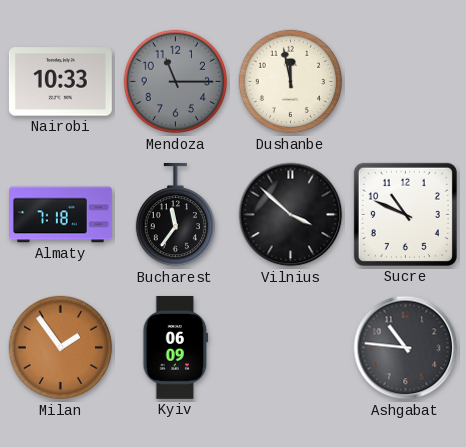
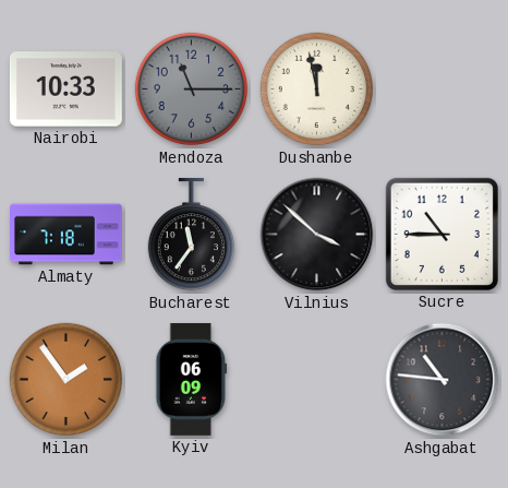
Sucre: 10:49 -> 10:45 (442, 234)
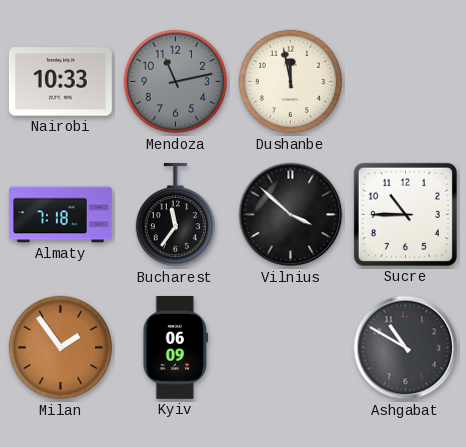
Mendoza: 11:15 -> 11:13 (176, 82)
Ashgabat: 10:46 -> 10:50 (406, 348)
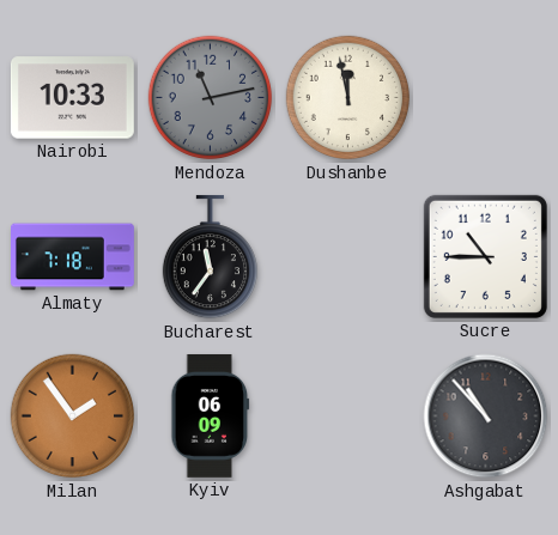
Vilnius: 3:52 -> none (291, 215)
Ashgabat: 10:50 -> 10:53 (486, 417)
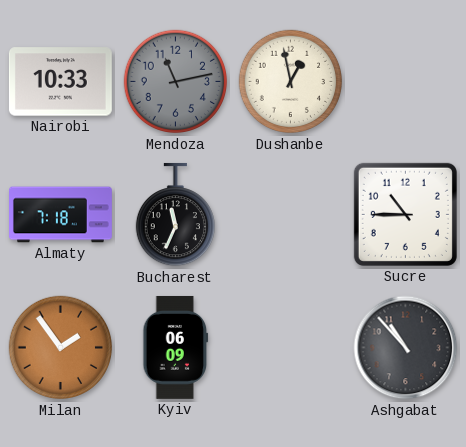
Dushanbe: 11:58 -> 12:58 (291, 82)
Bucharest: 11:36 -> 11:34 (175, 215)
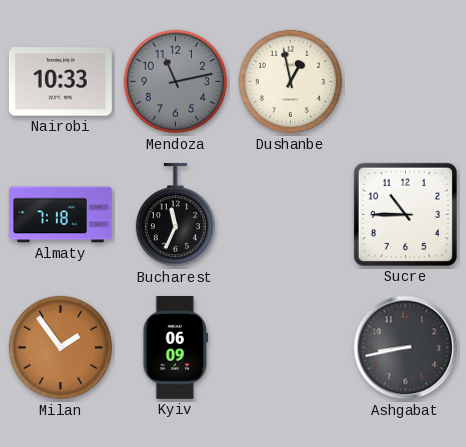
Ashgabat: 10:53 -> 8:43 (406, 348)
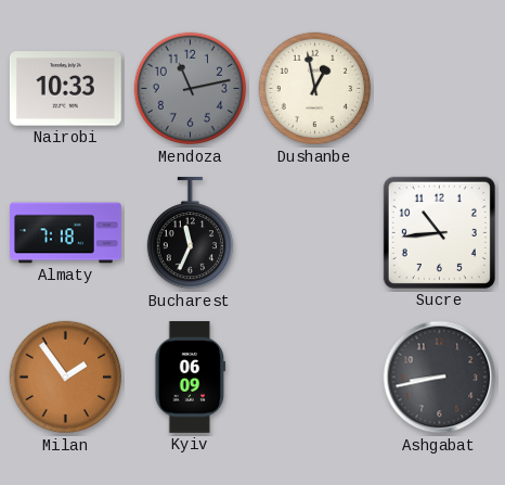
Sucre: 10:45 -> 10:44 (439, 232)
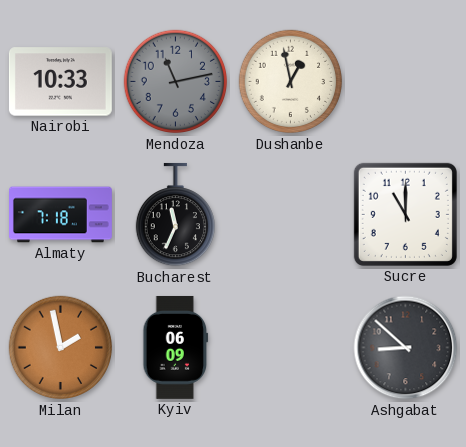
Sucre: 10:44 -> 11:00 (405, 214)
Milan: 1:54 -> 1:58 (61, 348)
Ashgabat: 8:43 -> 8:52 (406, 348)
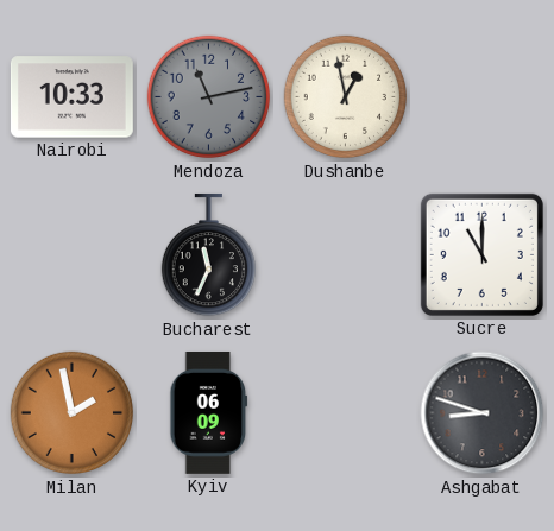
Almaty: 7:18 -> none (61, 215)
Ashgabat: 8:52 -> 8:48 (483, 413)
